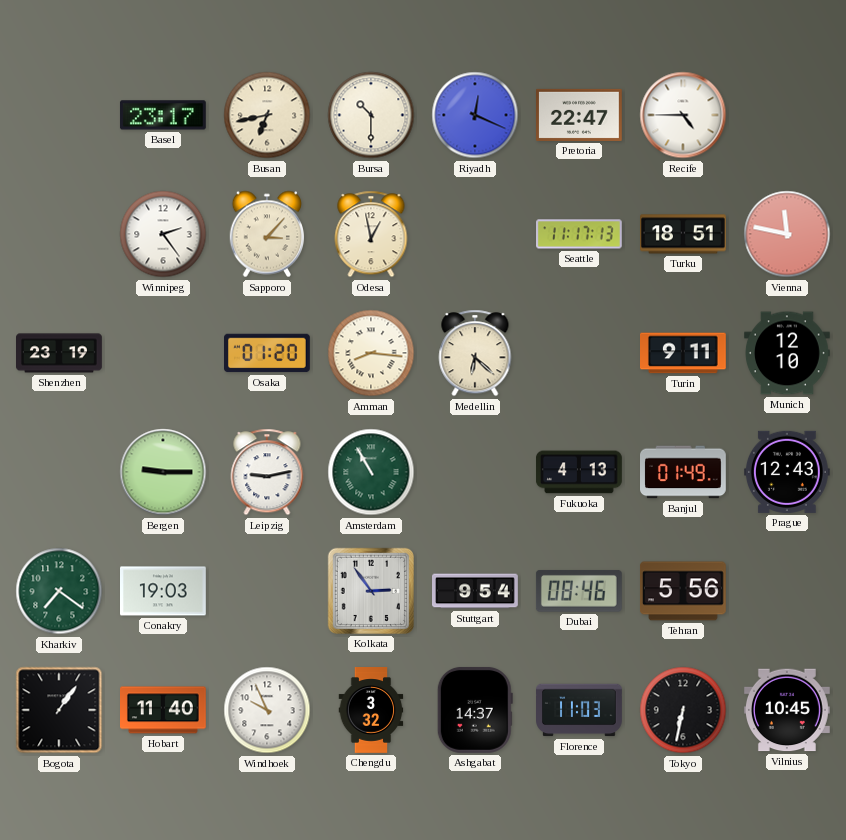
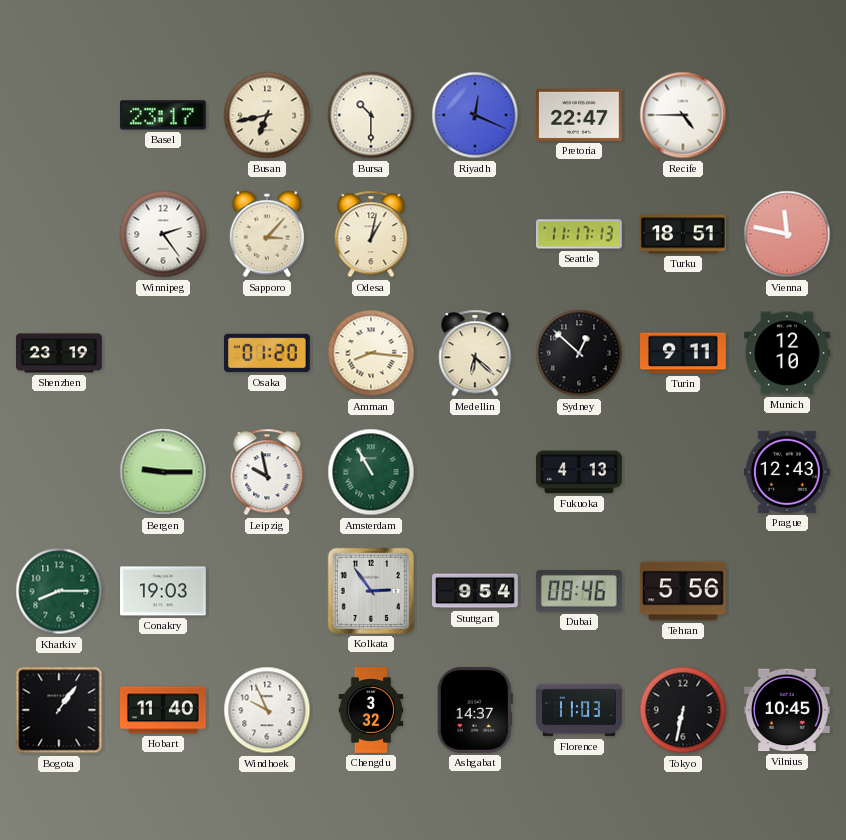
Odesa: 12:58 -> 1:02 (371, 234)
Sydney: none -> 12:52 (579, 353)
Leipzig: 9:13 -> 9:58 (267, 472)
Banjul: 01:49 -> none (684, 472)
Kharkiv: 7:21 -> 8:15 (59, 591)
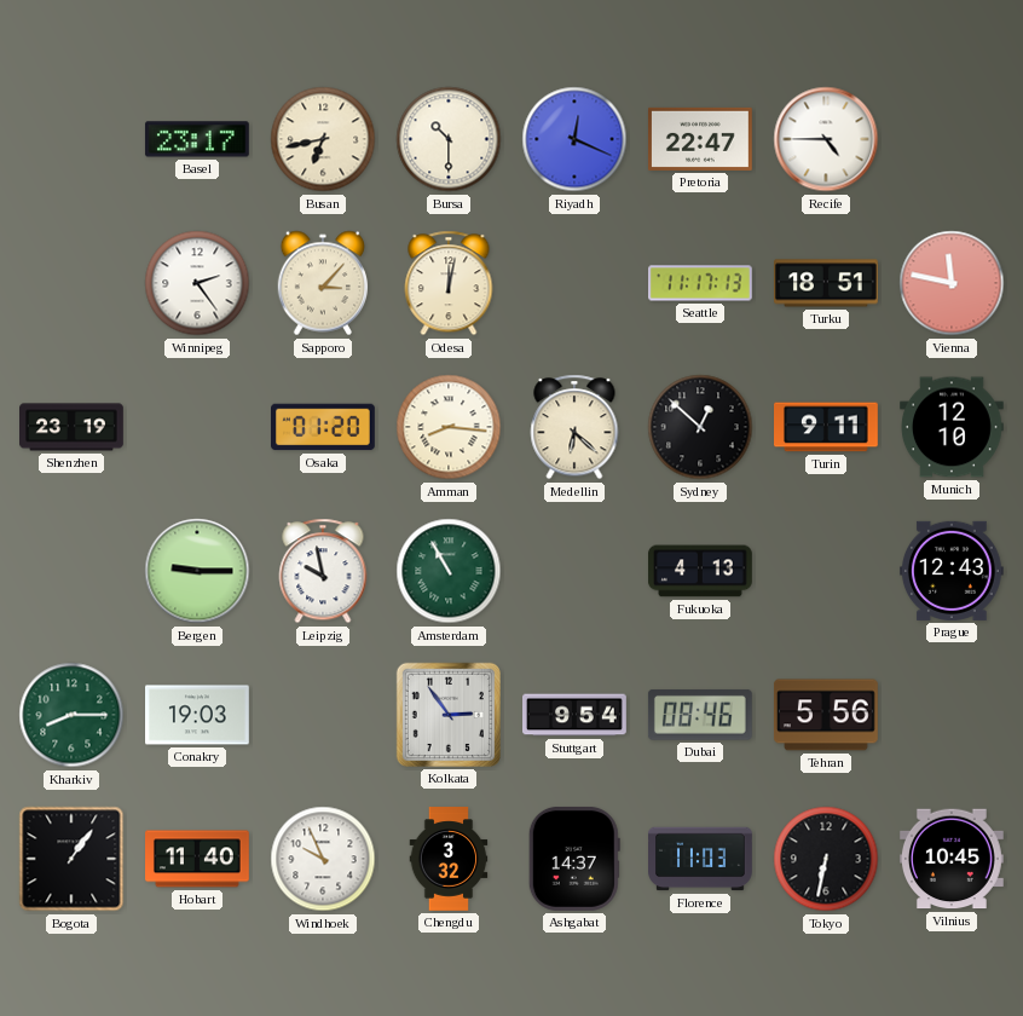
Odesa: 1:02 -> 12:02 (449, 283)
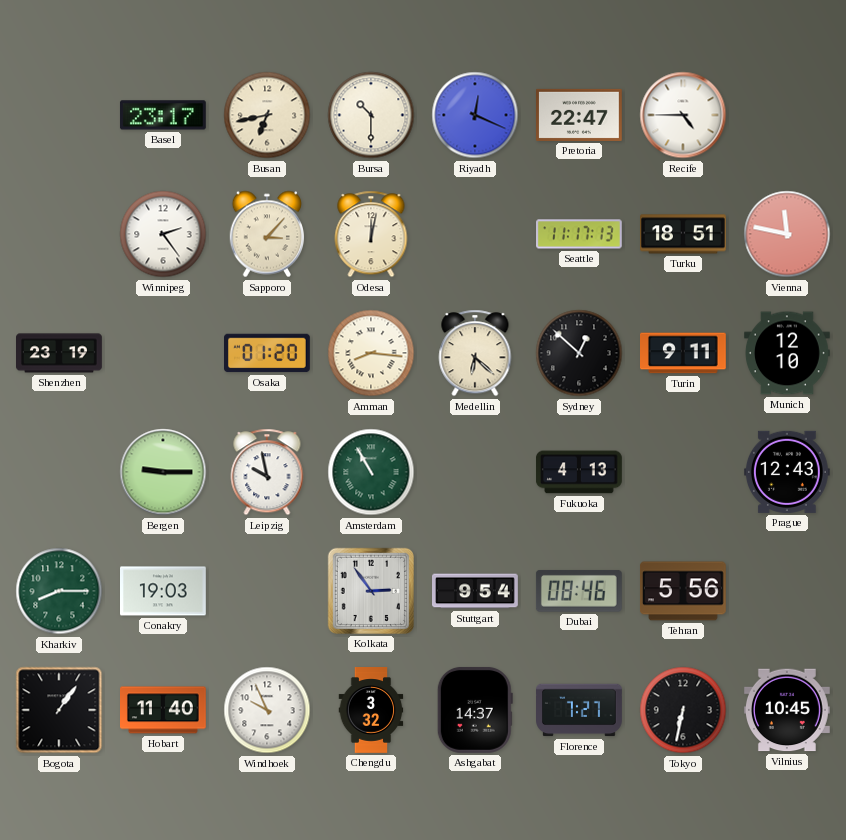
Florence: 11:03 -> 7:27 (580, 710)
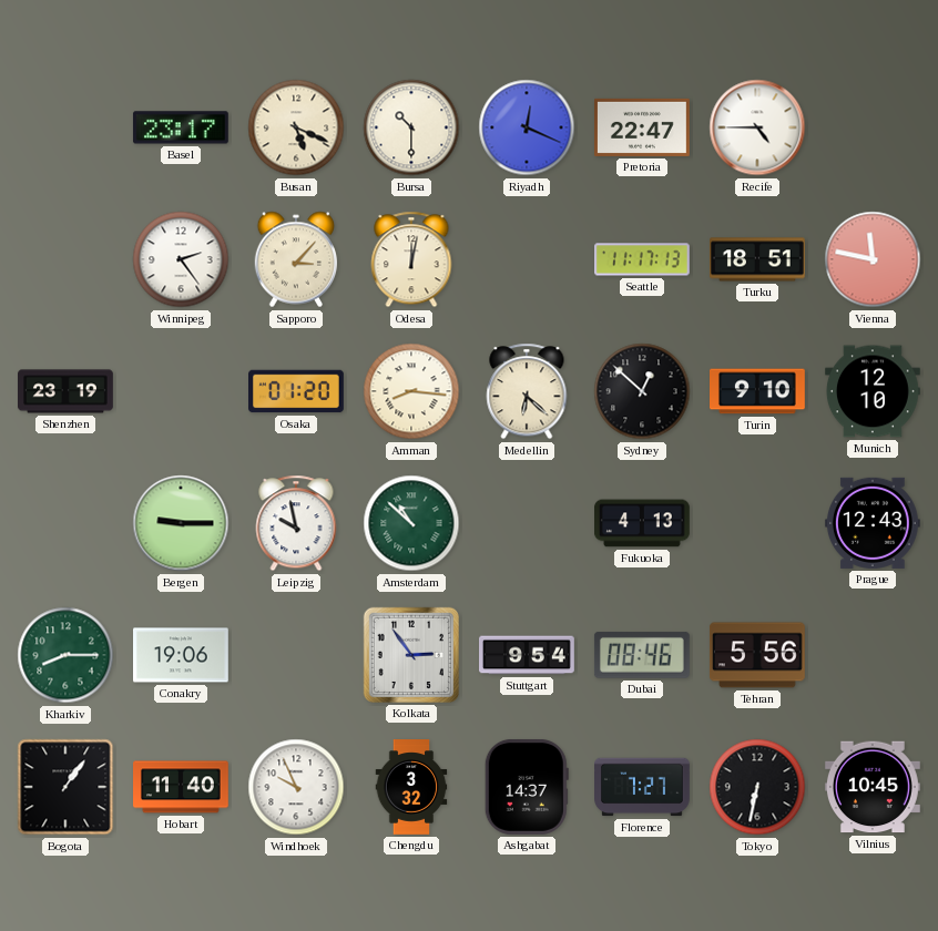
Busan: 6:43 -> 5:19 (296, 127)
Turin: 9:11 -> 9:10 (758, 391)
Amsterdam: 10:55 -> 10:52 (411, 523)
Conakry: 19:03 -> 19:06 (182, 655)
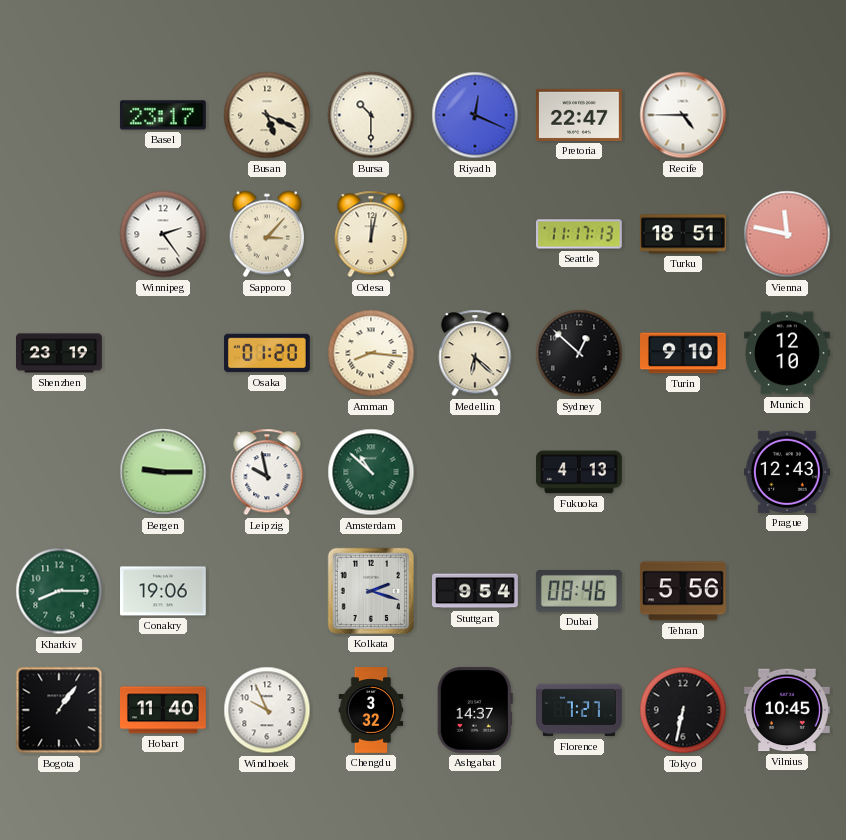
Kolkata: 2:54 -> 2:18 (371, 591)
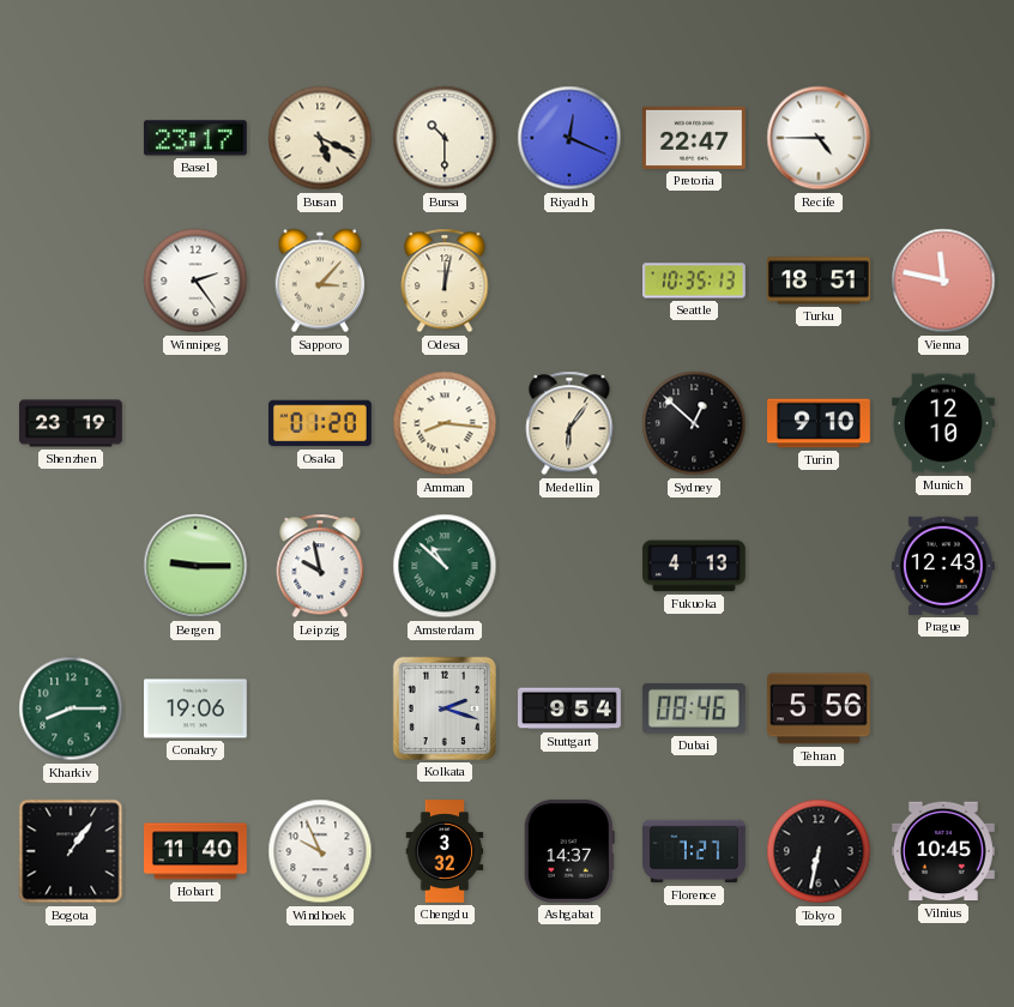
Seattle: 11:17 -> 10:35 (695, 281)
Medellin: 6:22 -> 6:06 (569, 423)
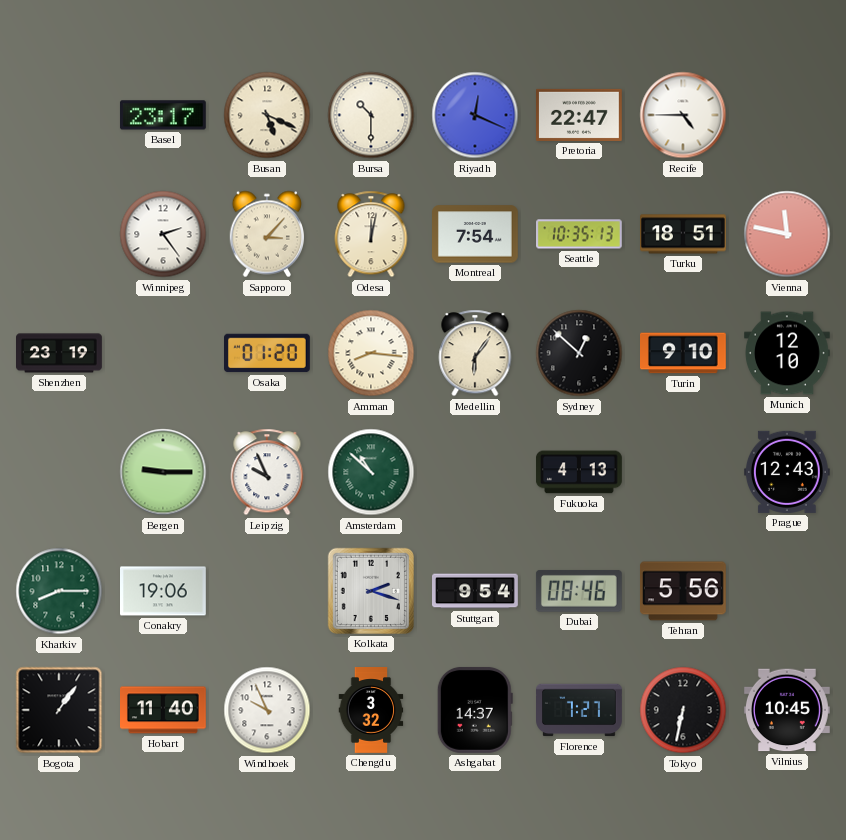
Montreal: none -> 7:54 (476, 234)
Leipzig: 9:58 -> 9:56 (267, 472)
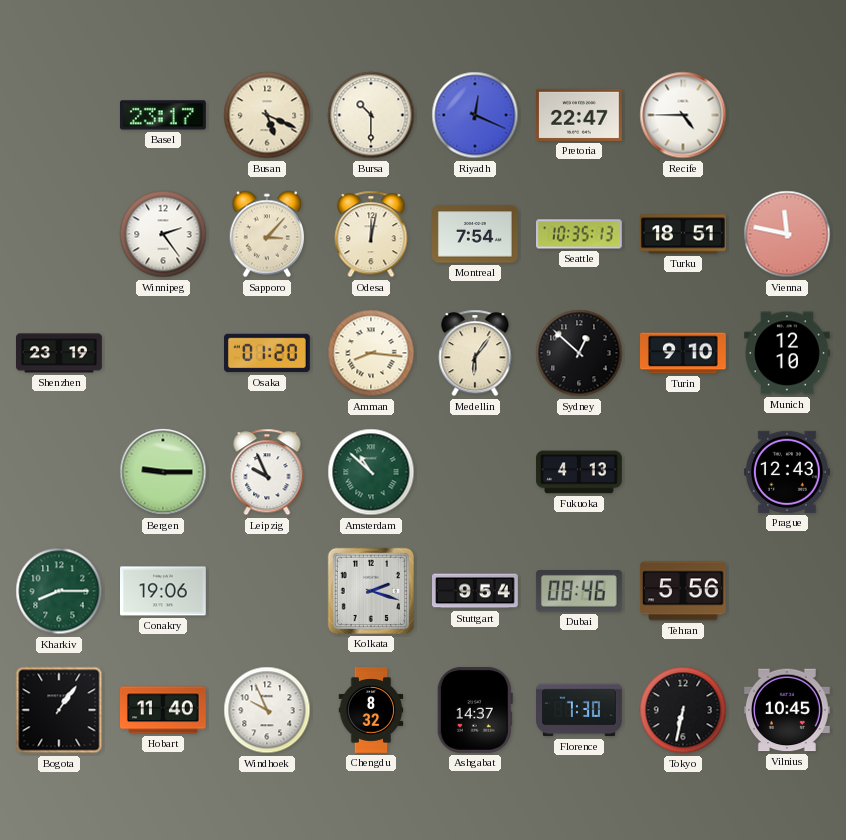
Chengdu: 3:32 -> 8:32 (371, 710)
Florence: 7:27 -> 7:30 (580, 710)
